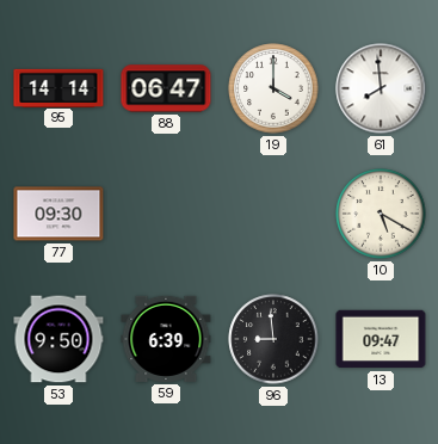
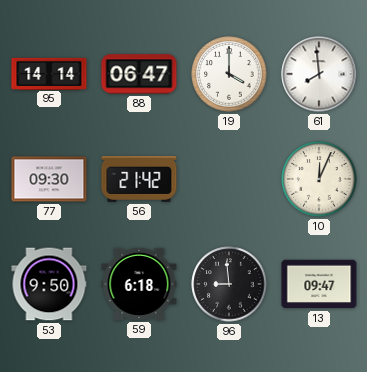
56: none -> 21:42 (139, 179)
10: 5:20 -> 12:04 (319, 179)
59: 6:39 -> 6:18 (139, 284)
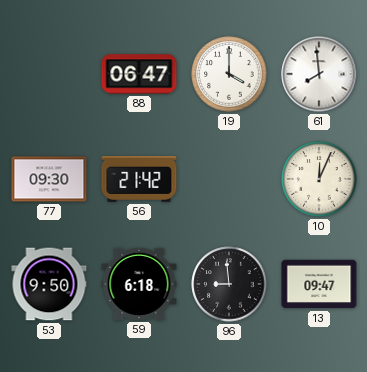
95: 14:14 -> none (49, 73)
